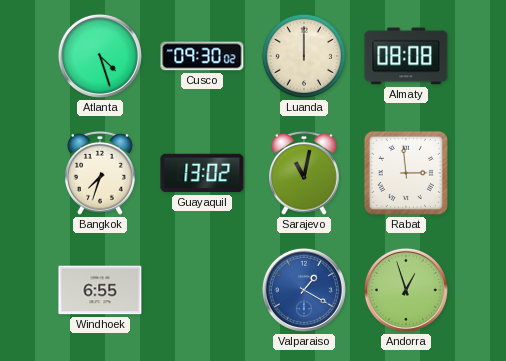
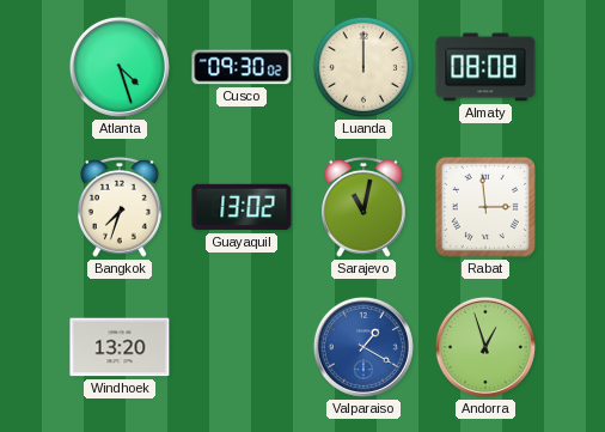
Windhoek: 6:55 -> 13:20 (120, 347)
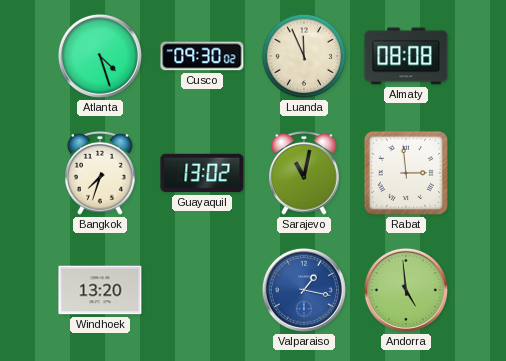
Luanda: 12:00 -> 11:56 (304, 56)
Valparaiso: 1:20 -> 1:17 (304, 290)
Andorra: 12:57 -> 4:59 (406, 290)
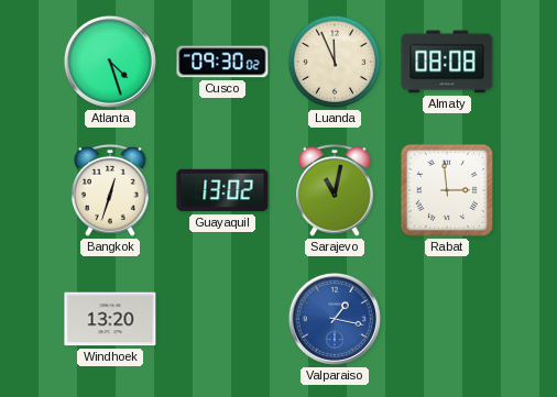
Bangkok: 7:33 -> 12:33 (111, 190)
Andorra: 4:59 -> none (406, 290)
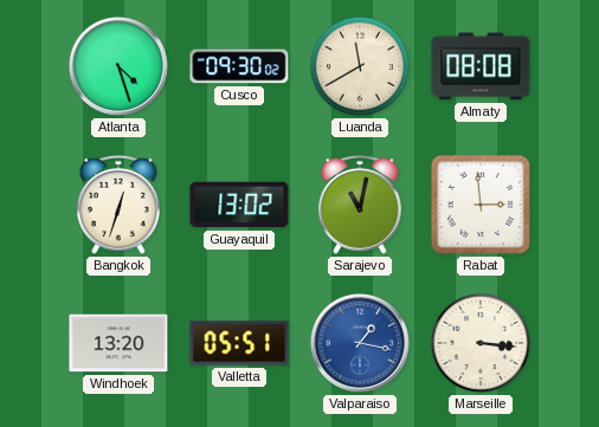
Luanda: 11:56 -> 11:40 (360, 66)
Valletta: none -> 05:51 (239, 343)
Marseille: none -> 3:16 (481, 343)
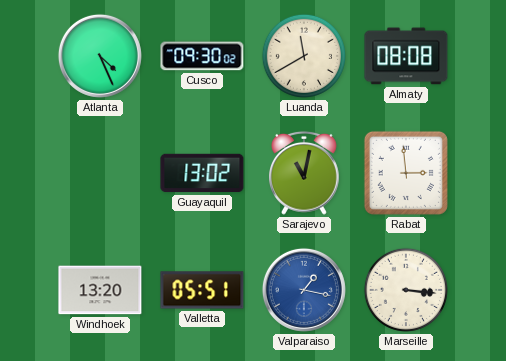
Atlanta: 4:27 -> 4:26 (100, 56)
Bangkok: 12:33 -> none (120, 205)
